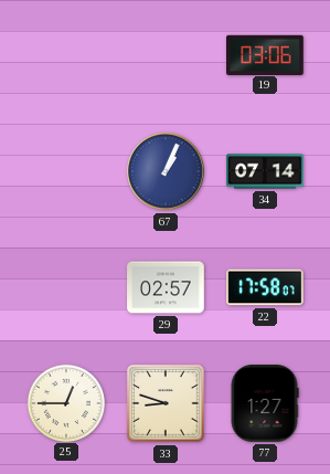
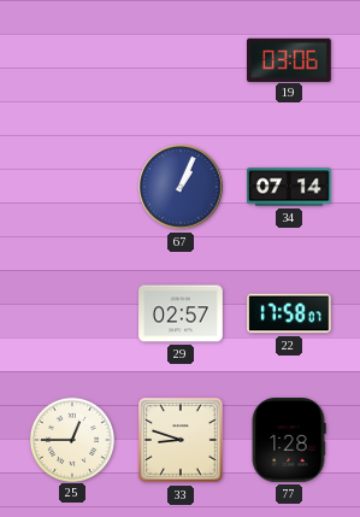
77: 1:27 -> 1:28 (289, 440)
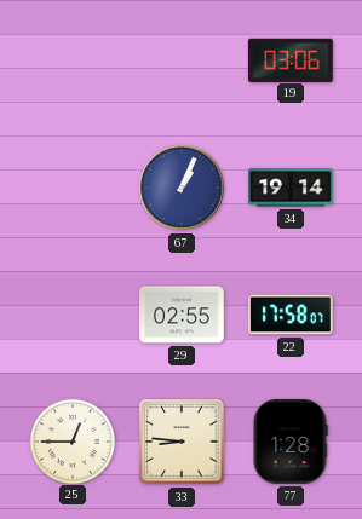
34: 07:14 -> 19:14 (291, 188)
29: 02:57 -> 02:55 (182, 315)
33: 8:48 -> 8:46 (182, 442)
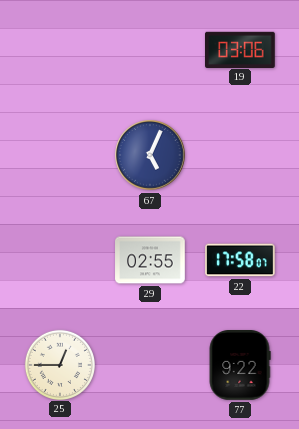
67: 1:04 -> 5:04 (150, 155)
34: 19:14 -> none (291, 188)
33: 8:46 -> none (182, 442)
77: 1:28 -> 9:22 (240, 365)
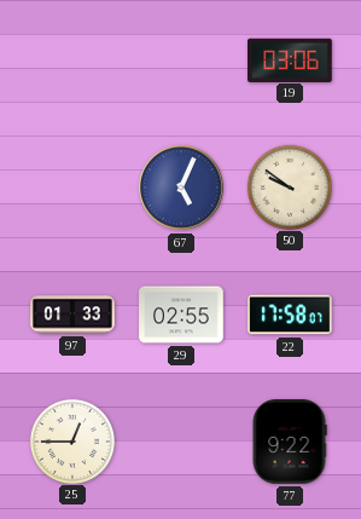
50: none -> 9:51 (289, 186)
97: none -> 01:33 (72, 315)
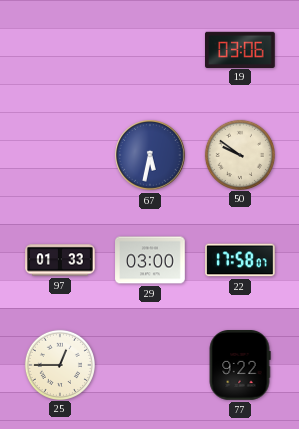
67: 5:04 -> 5:32 (150, 155)
29: 02:55 -> 03:00 (150, 260)
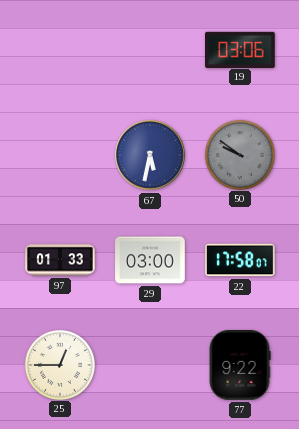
50 dial: cream -> grey (239, 154)
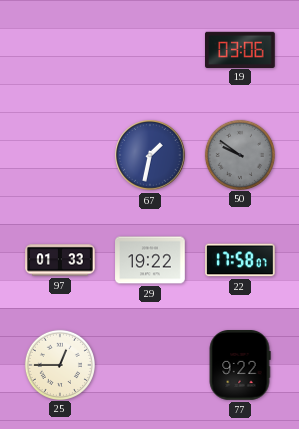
67: 5:32 -> 1:32 (150, 155)
29: 03:00 -> 19:22 (150, 260)
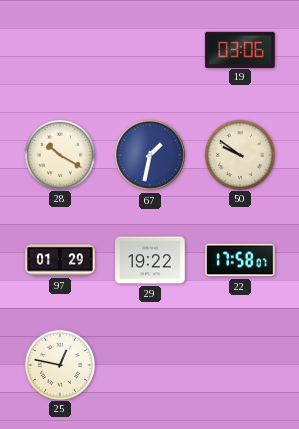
28: none -> 10:20 (59, 154)
50 dial: grey -> cream (239, 154)
97: 01:33 -> 01:29 (60, 260)
25: 12:45 -> 12:47 (59, 364)
77: 9:22 -> none (240, 365)
